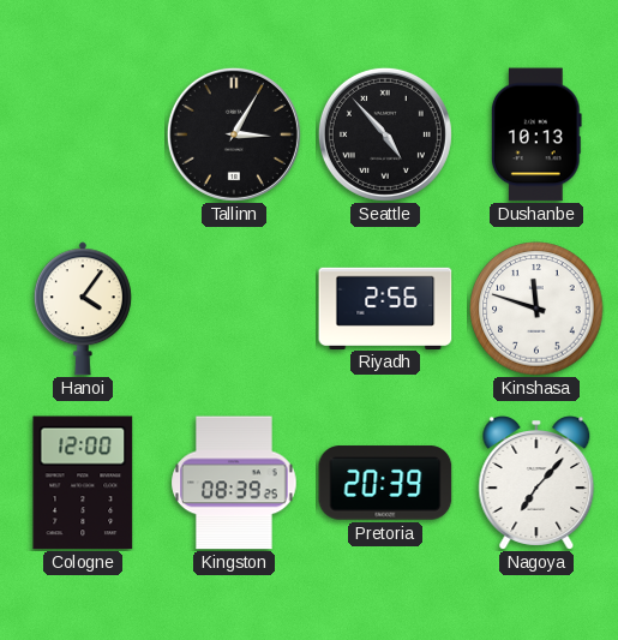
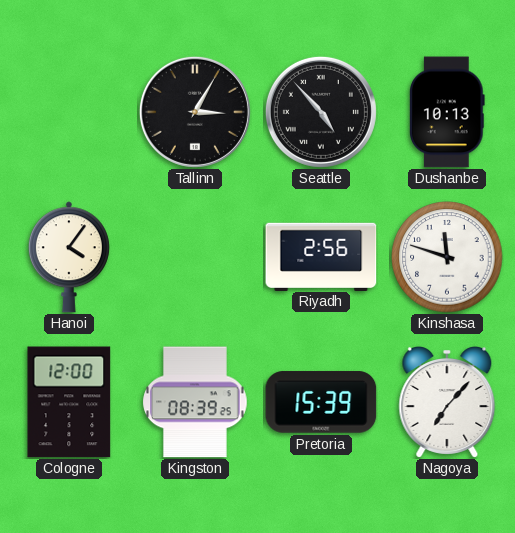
Pretoria: 20:39 -> 15:39 (321, 402)
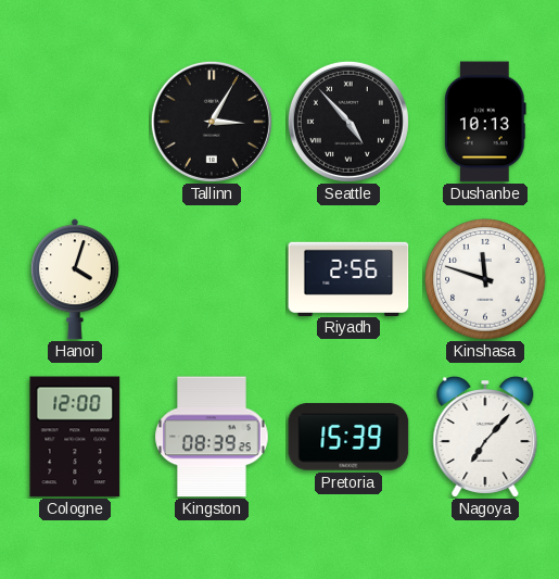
Hanoi: 4:06 -> 4:03 (75, 279)
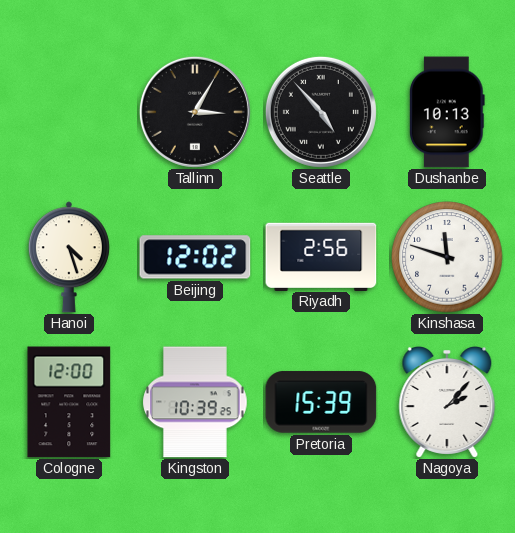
Hanoi: 4:03 -> 4:27 (69, 257)
Beijing: none -> 12:02 (195, 257)
Kingston: 08:39 -> 10:39 (195, 402)
Nagoya: 7:07 -> 2:07 (447, 403)
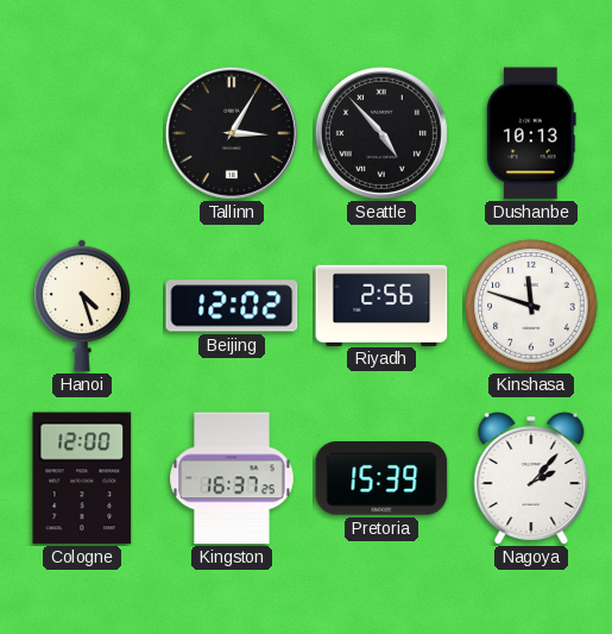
Kingston: 10:39 -> 16:37 (232, 478)
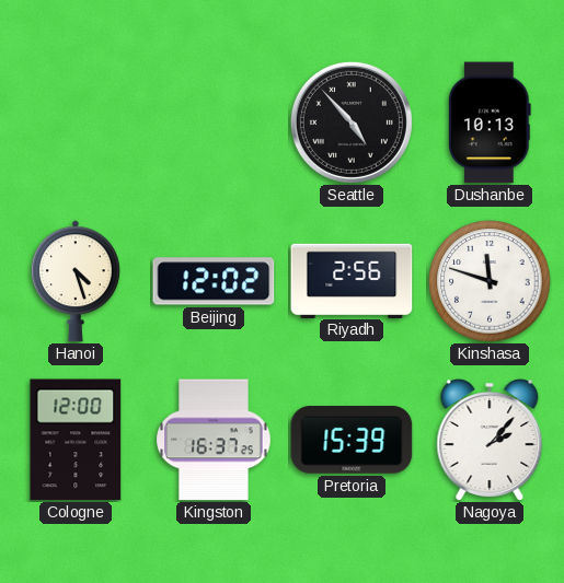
Tallinn: 3:05 -> none (232, 133)
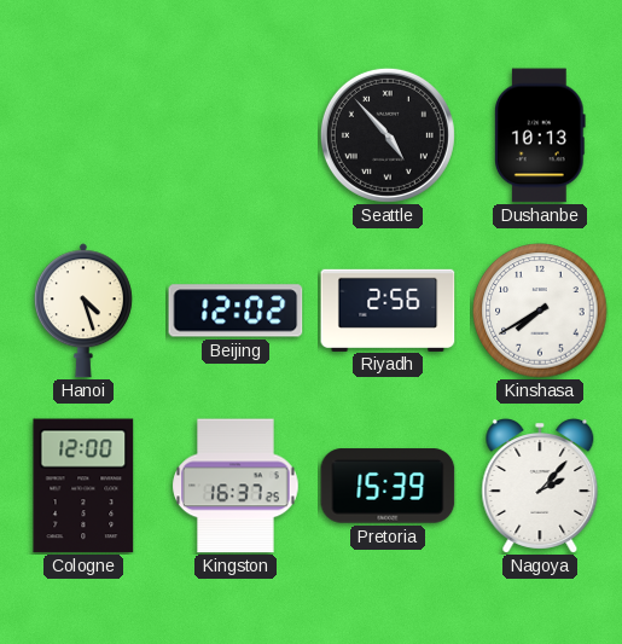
Kinshasa: 11:48 -> 7:40 (540, 311)
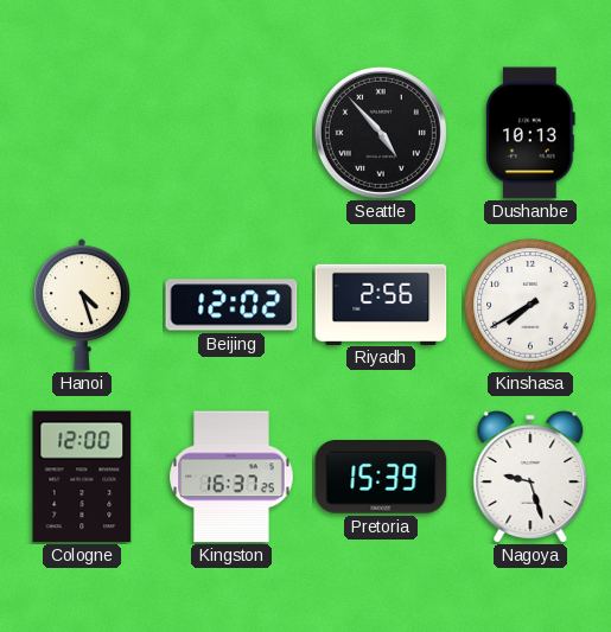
Nagoya: 2:07 -> 9:27 (530, 478)
